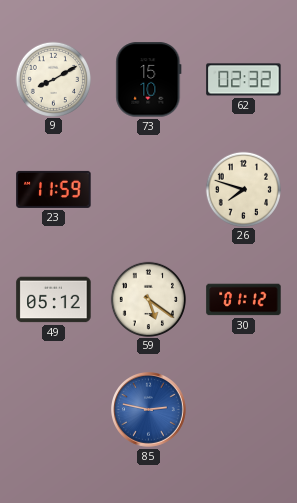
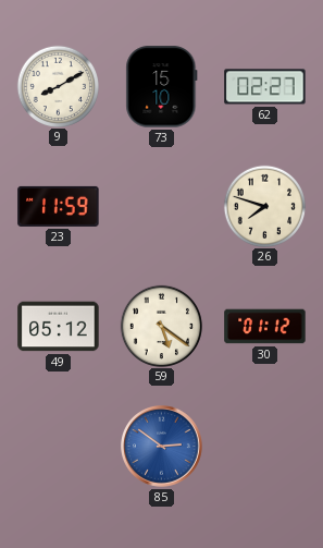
62: 02:32 -> 02:27 (265, 87)
85: 2:47 -> 2:51 (162, 447)
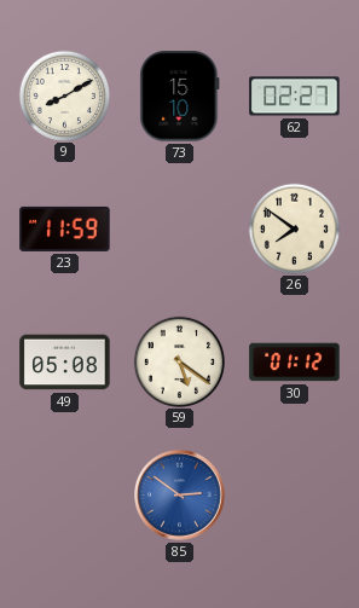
26: 7:48 -> 7:51 (294, 228)
49: 05:12 -> 05:08 (65, 363)
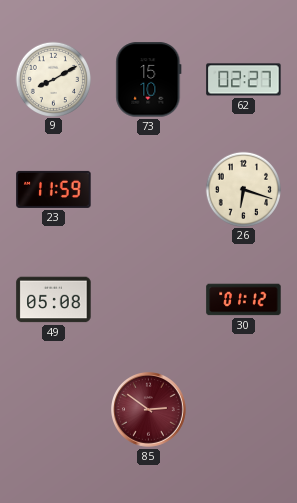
26: 7:51 -> 6:18 (243, 189)
59: 5:21 -> none (179, 361)
85 dial: blue -> burgundy (149, 410)
